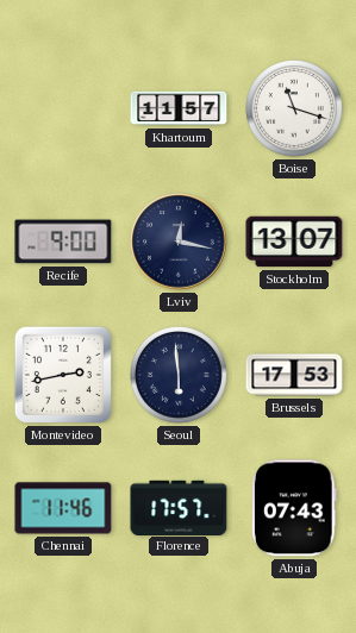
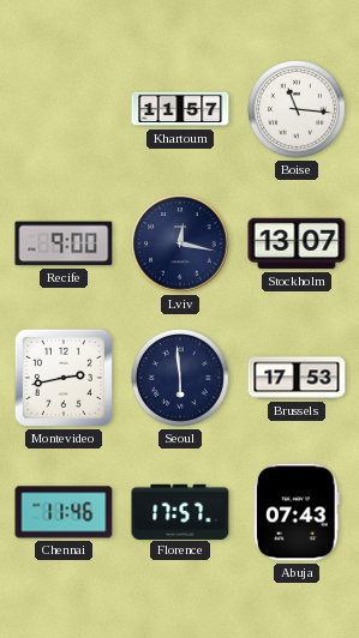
Boise: 11:18 -> 11:16 (298, 110)
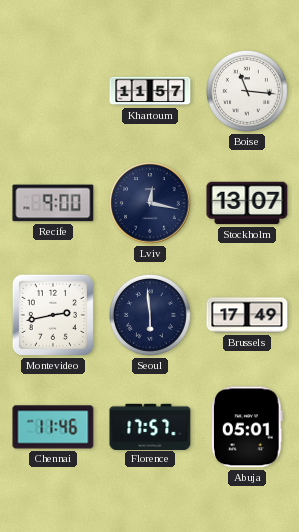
Brussels: 17:53 -> 17:49 (247, 315)
Abuja: 07:43 -> 05:01 (248, 427)
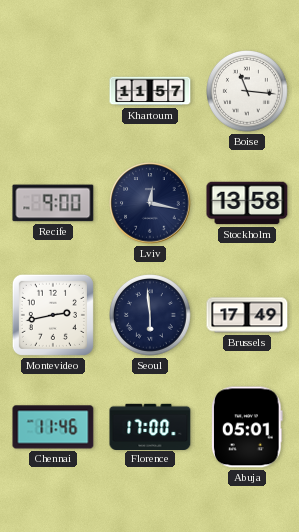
Stockholm: 13:07 -> 13:58 (247, 203)
Florence: 17:57 -> 17:00 (150, 426)
